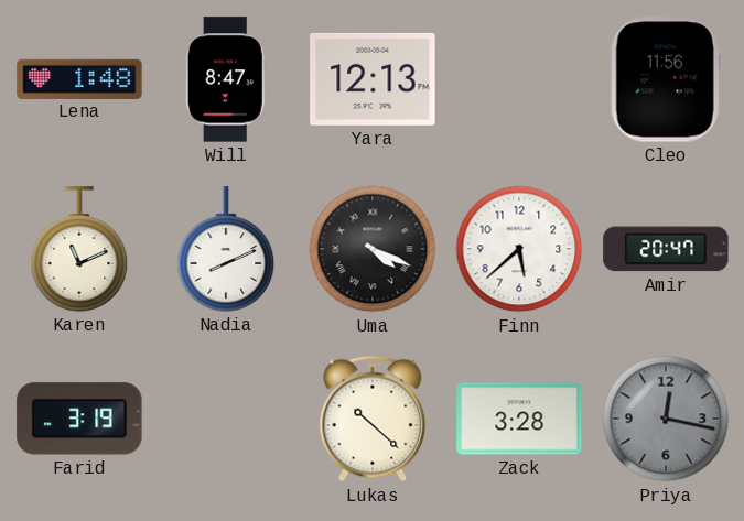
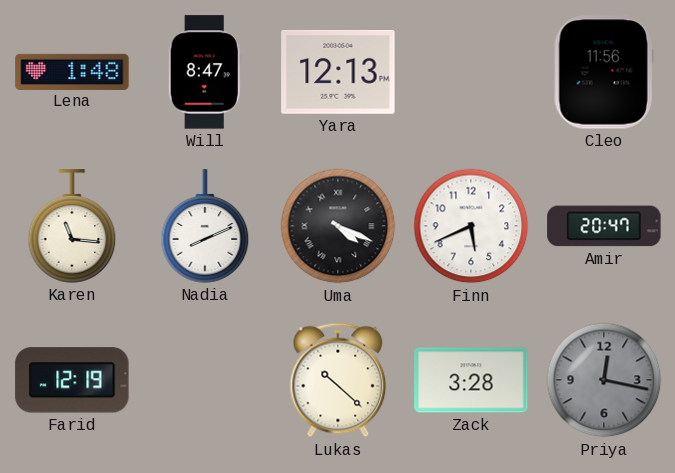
Karen: 11:11 -> 11:16 (72, 226)
Finn: 5:38 -> 5:41 (471, 226)
Farid: 3:19 -> 12:19 (72, 380)
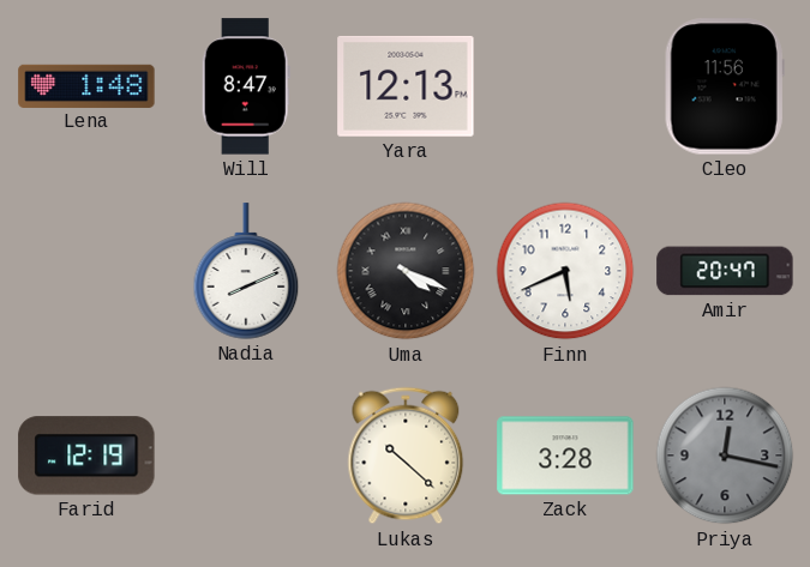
Karen: 11:16 -> none (72, 226)
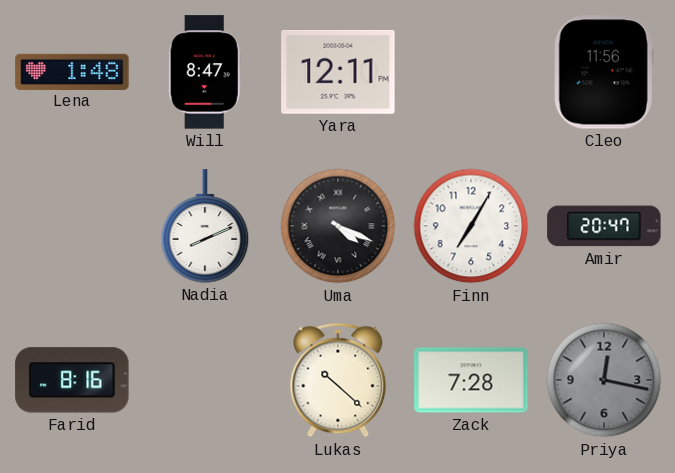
Yara: 12:13 -> 12:11 (338, 72)
Finn: 5:41 -> 7:05 (471, 226)
Farid: 12:19 -> 8:16 (72, 380)
Zack: 3:28 -> 7:28 (471, 380)
